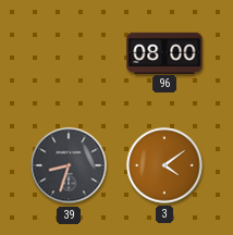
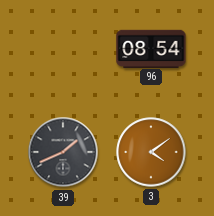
96: 08:00 -> 08:54 (151, 48)
39: 8:33 -> 1:41 (63, 152)
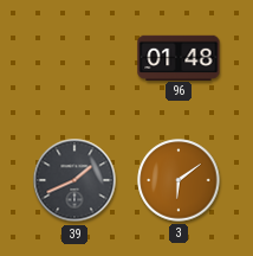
96: 08:54 -> 01:48 (179, 57)
3: 4:09 -> 6:09 (179, 180)
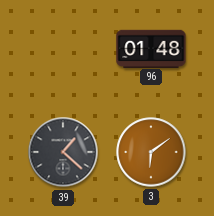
39: 1:41 -> 1:22 (63, 152)
